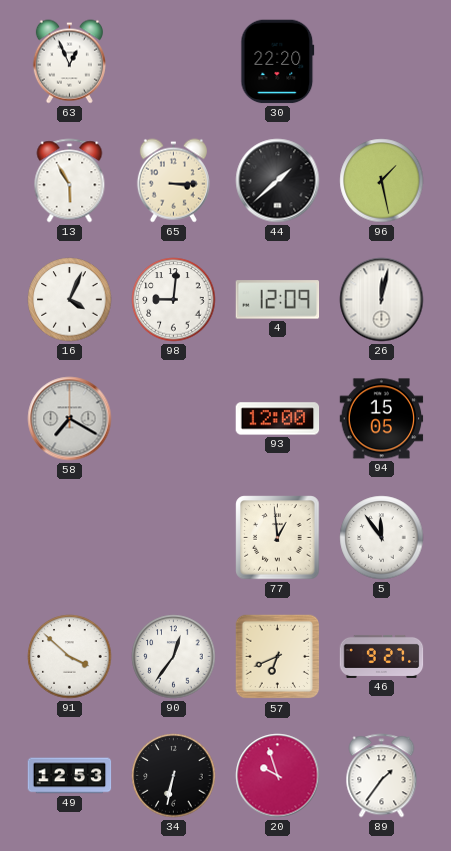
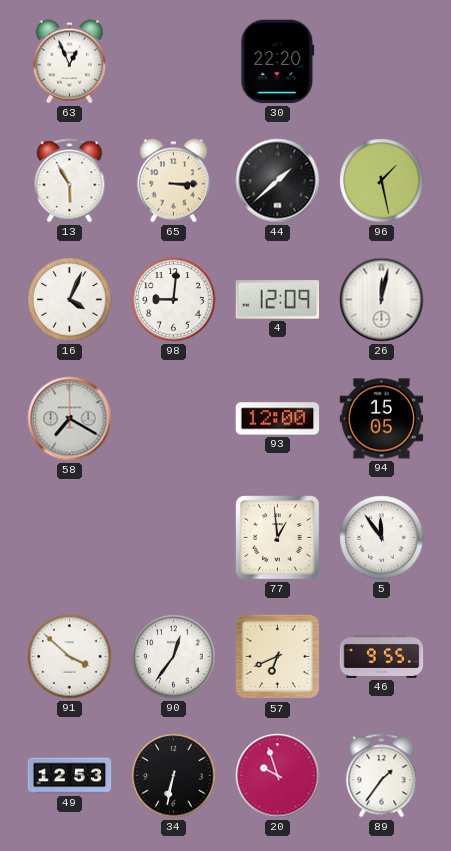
46: 9:27 -> 9:55 (382, 656)
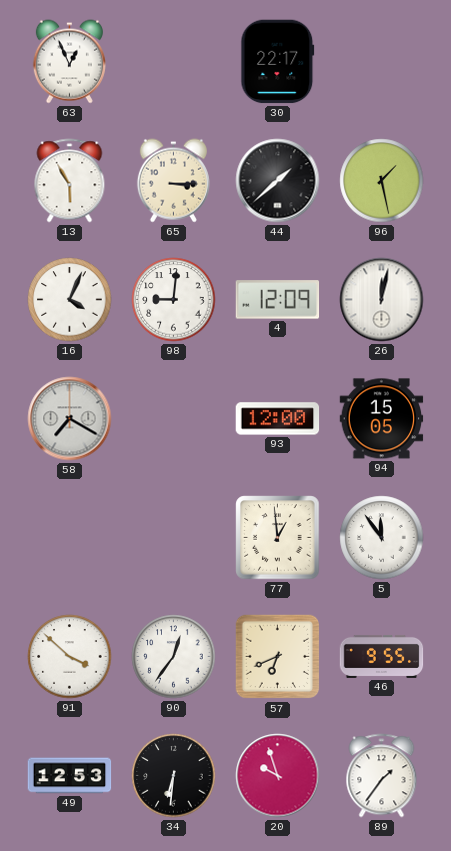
30: 22:20 -> 22:17 (278, 62)
34: 6:32 -> 6:31 (174, 776)
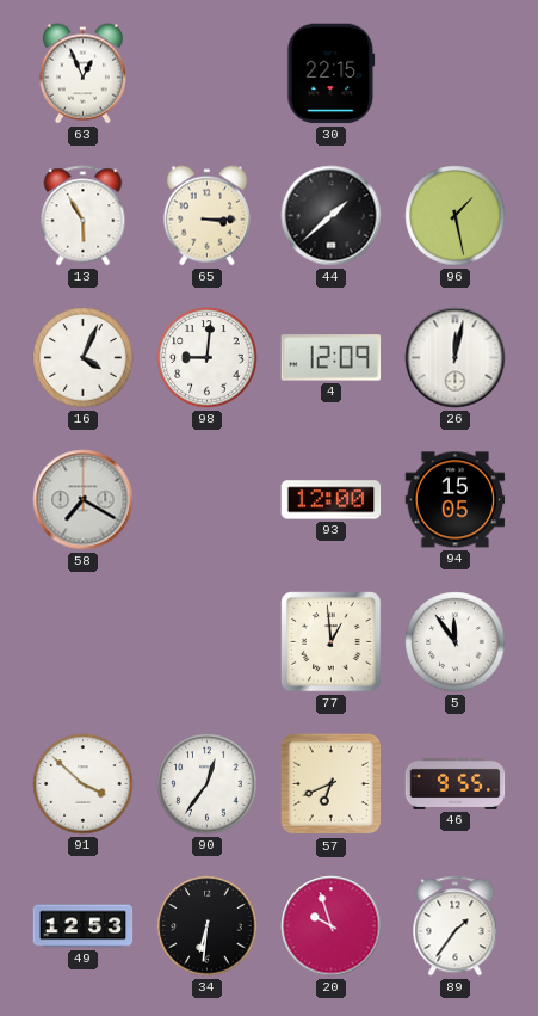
30: 22:17 -> 22:15 (332, 74)
